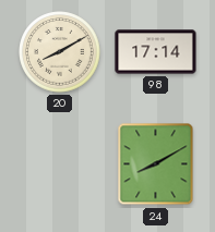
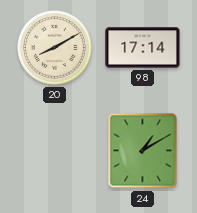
24: 8:10 -> 1:10 (143, 151)
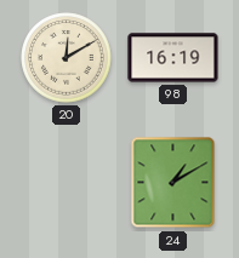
20: 8:10 -> 12:10 (67, 58)
98: 17:14 -> 16:19 (173, 58)
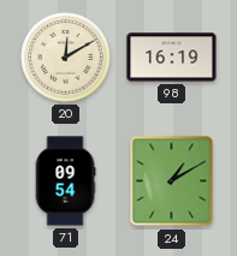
71: none -> 09:54 (65, 181)
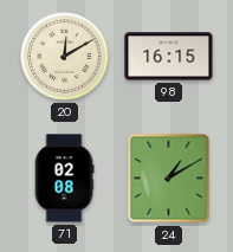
98: 16:19 -> 16:15 (169, 57)
71: 09:54 -> 02:08 (64, 179)
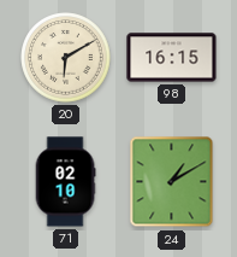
20: 12:10 -> 6:10 (66, 58)
71: 02:08 -> 02:10 (65, 182)
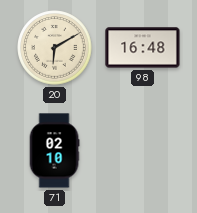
98: 16:15 -> 16:48 (143, 48)
24: 1:10 -> none (172, 182)
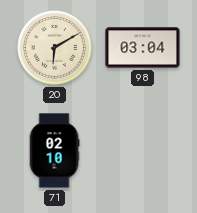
98: 16:48 -> 03:04 (143, 48)
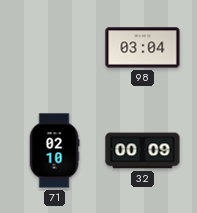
20: 6:10 -> none (55, 48)
32: none -> 00:09 (143, 151)
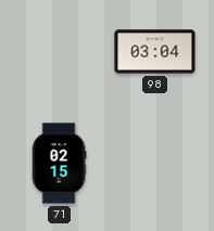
71: 02:10 -> 02:15 (59, 164)
32: 00:09 -> none (143, 151)
